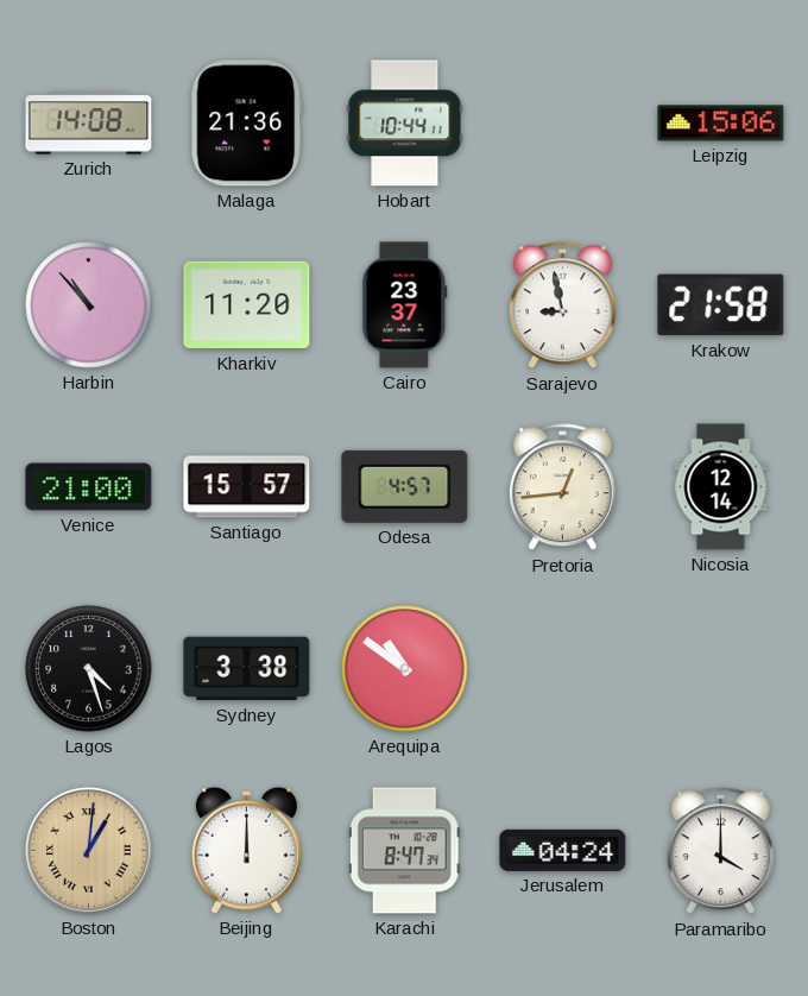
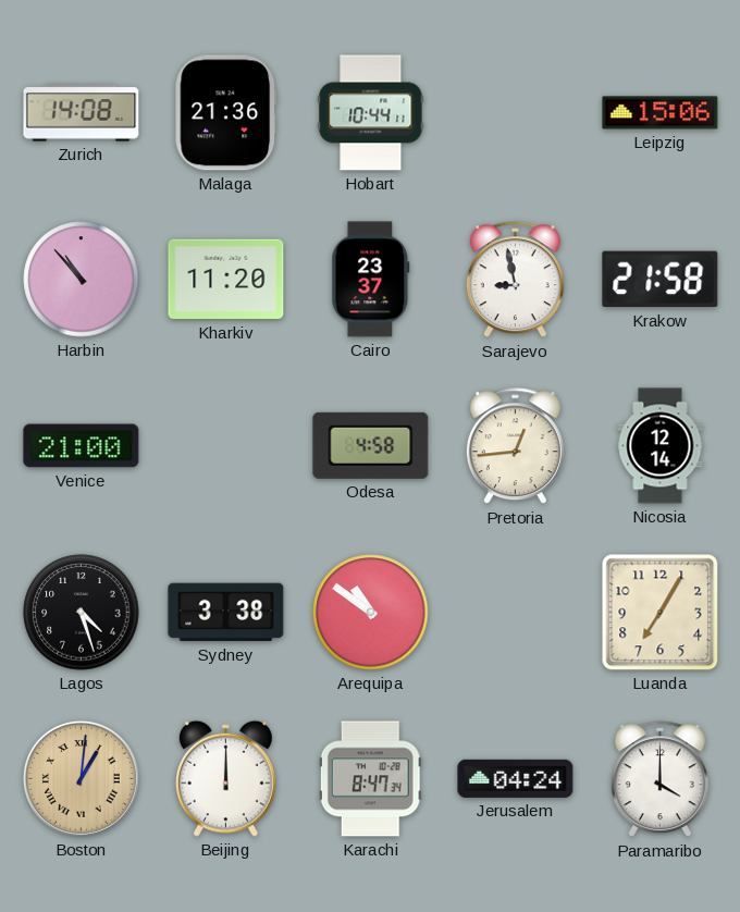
Santiago: 15:57 -> none (247, 487)
Odesa: 4:57 -> 4:58 (371, 445)
Luanda: none -> 7:05 (661, 613)
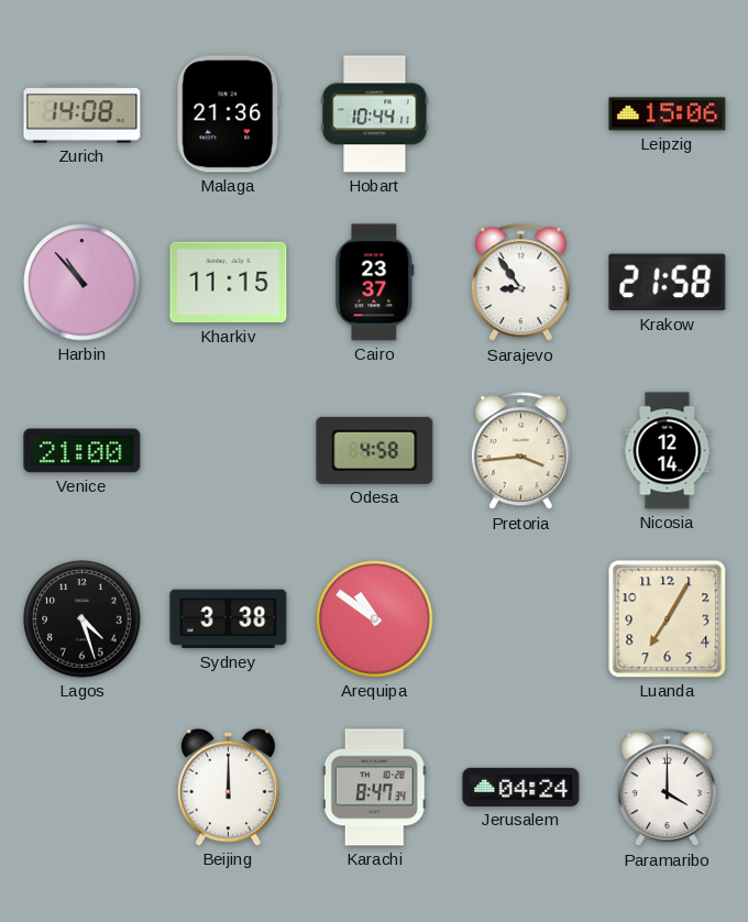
Kharkiv: 11:20 -> 11:15 (229, 283)
Sarajevo: 8:58 -> 8:54 (520, 283)
Pretoria: 12:44 -> 3:44 (520, 451)
Boston: 1:01 -> none (81, 778)
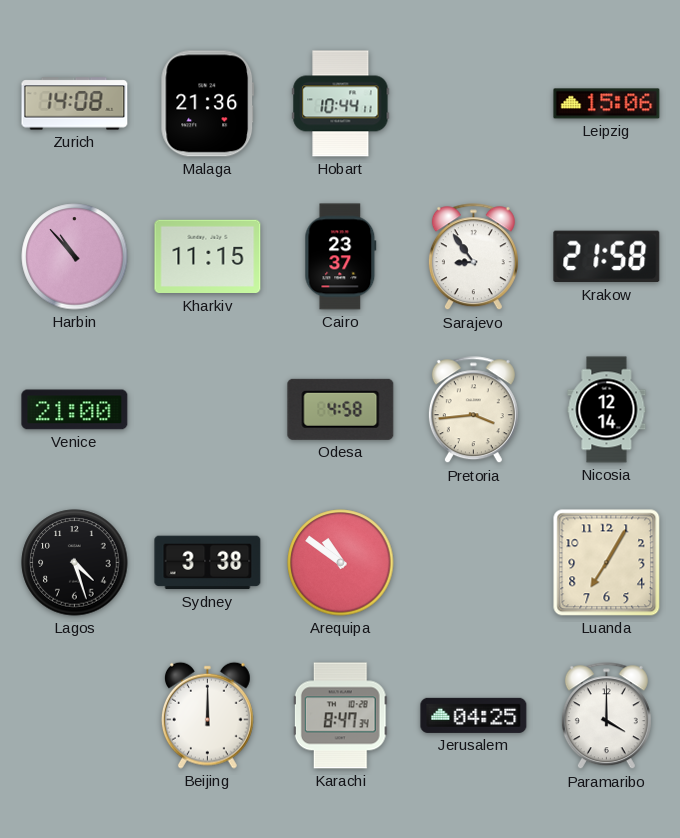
Jerusalem: 04:24 -> 04:25 (474, 715)
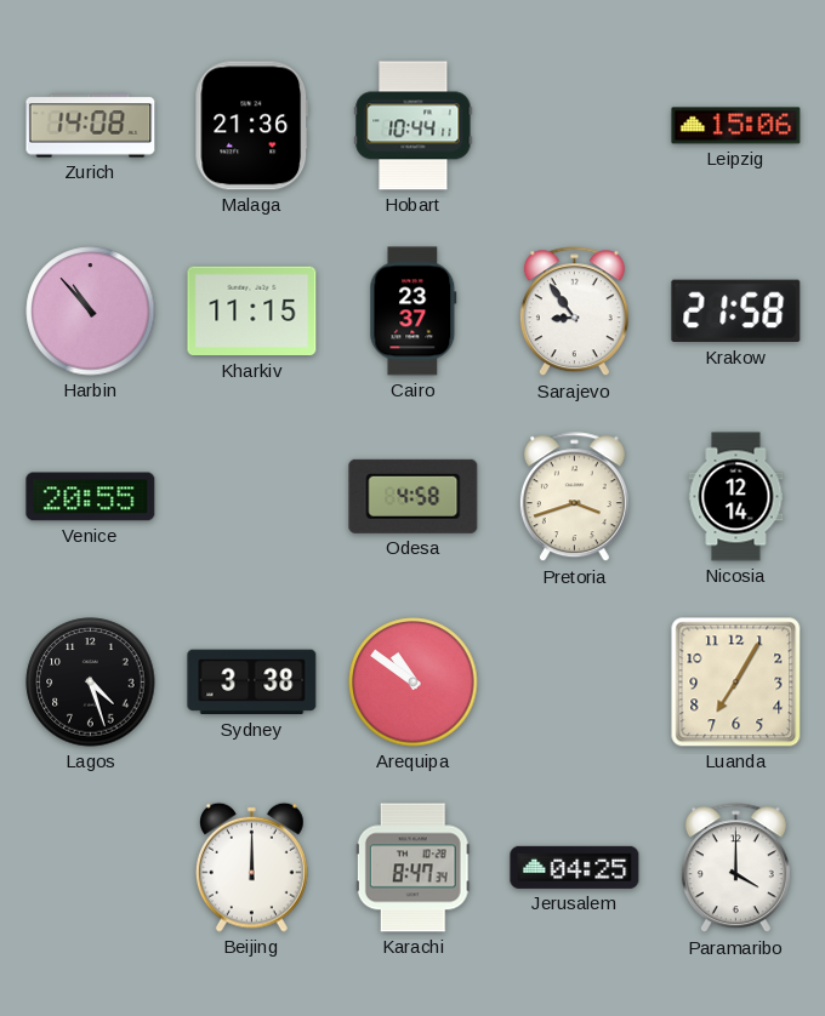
Venice: 21:00 -> 20:55 (91, 497)
Pretoria: 3:44 -> 3:42 (574, 497)
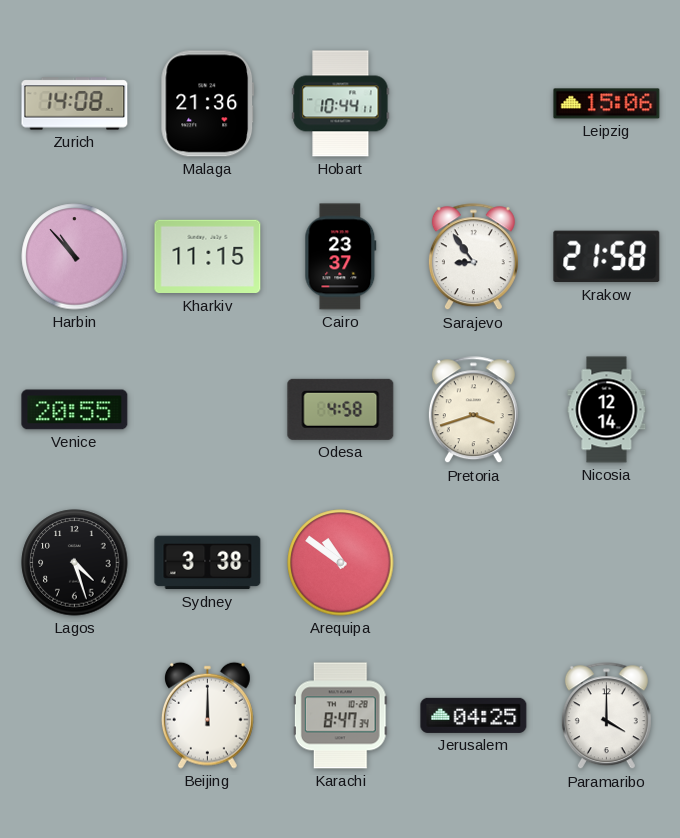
Luanda: 7:05 -> none (736, 683)
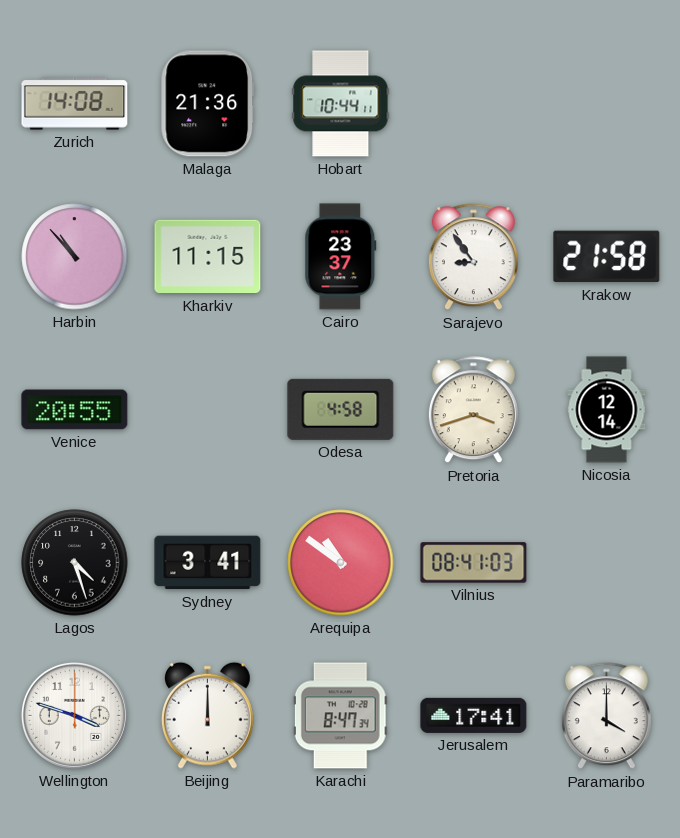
Leipzig: 15:06 -> none (607, 104)
Sydney: 3:38 -> 3:41 (208, 563)
Vilnius: none -> 08:41 (474, 563)
Wellington: none -> 3:48 (74, 715)
Jerusalem: 04:25 -> 17:41 (474, 715)
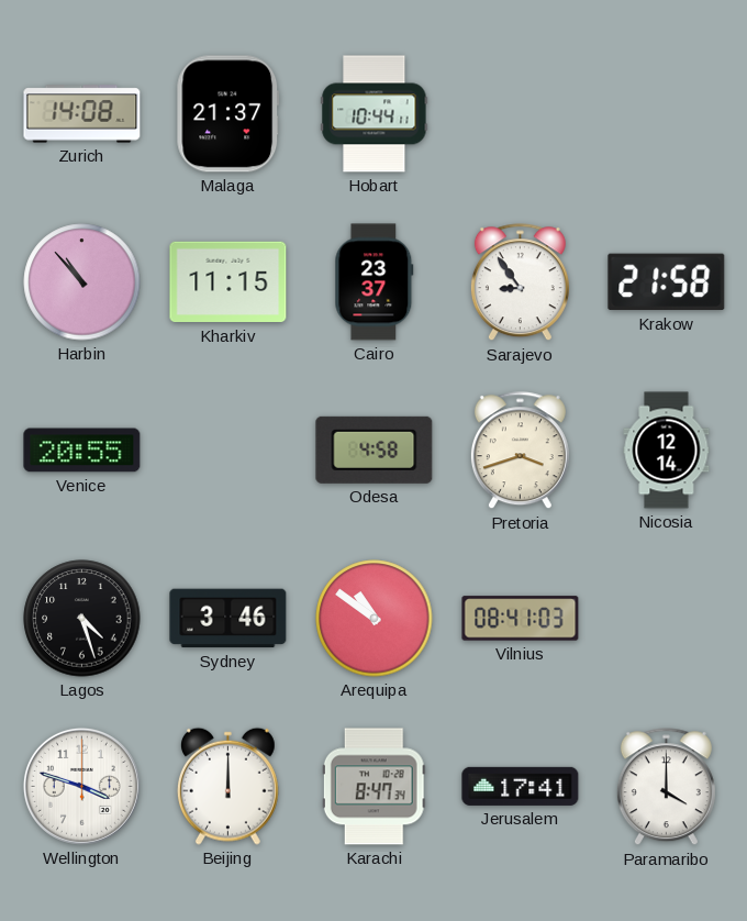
Malaga: 21:36 -> 21:37 (228, 114)
Sydney: 3:41 -> 3:46 (228, 619)
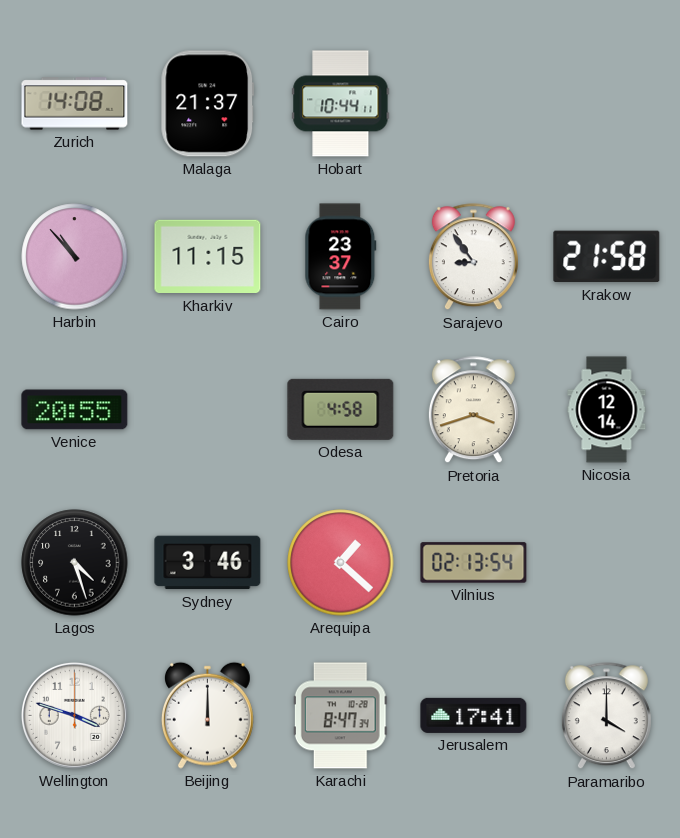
Arequipa: 10:51 -> 1:22 (341, 563)
Vilnius: 08:41 -> 02:13 (474, 563)
